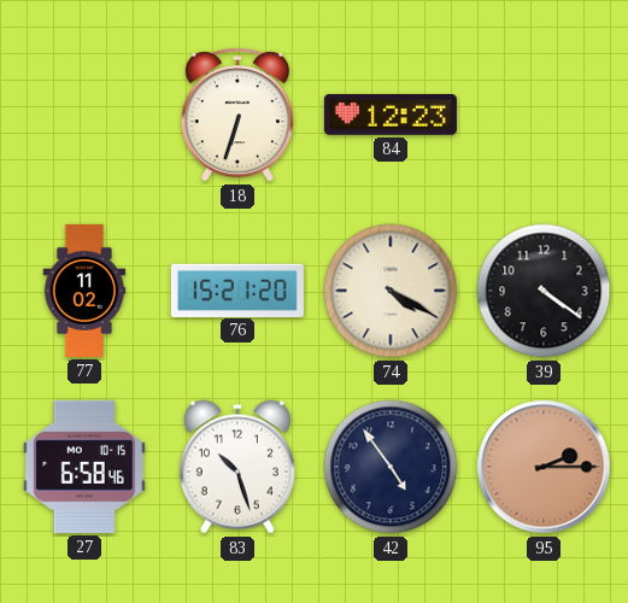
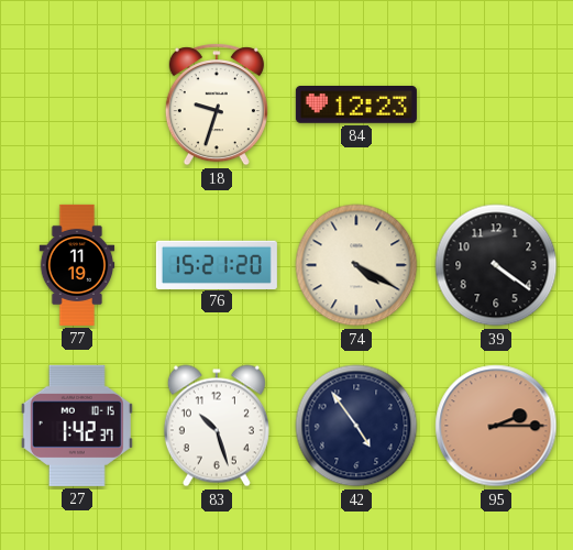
18: 6:33 -> 9:33 (217, 105)
77: 11:02 -> 11:19 (77, 265)
27: 6:58 -> 1:42 (77, 426)
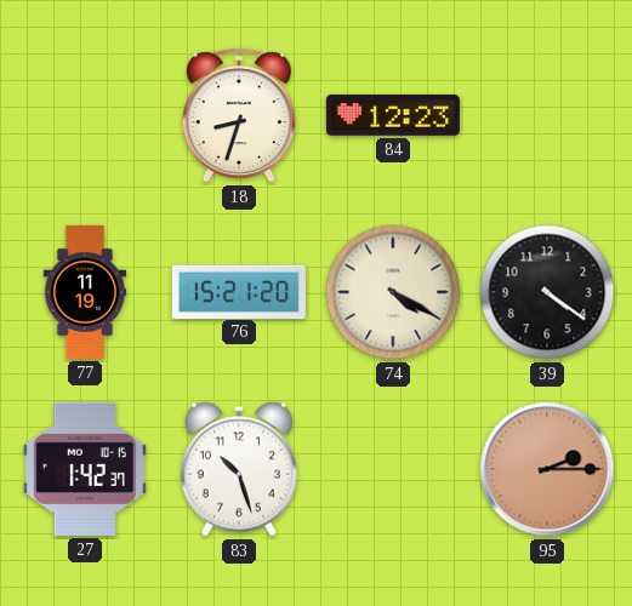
18: 9:33 -> 8:33 (239, 115)
42: 4:54 -> none (356, 426)
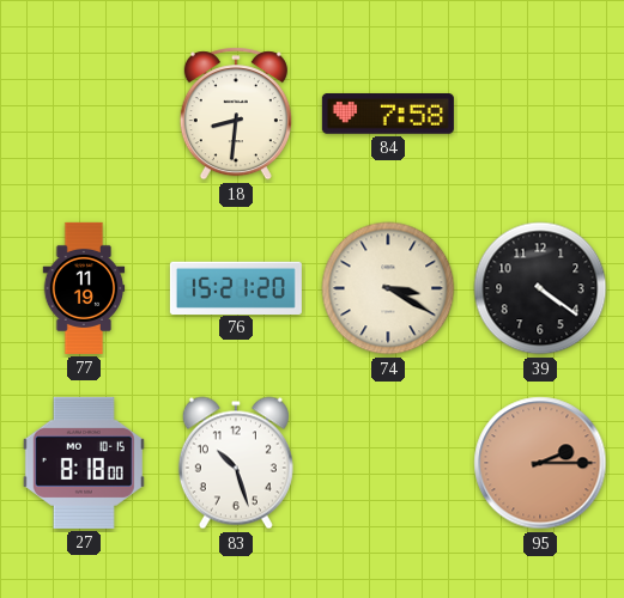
18: 8:33 -> 8:31 (236, 114)
84: 12:23 -> 7:58 (388, 115)
74: 4:20 -> 3:20 (388, 288)
27: 1:42 -> 8:18 (84, 463)
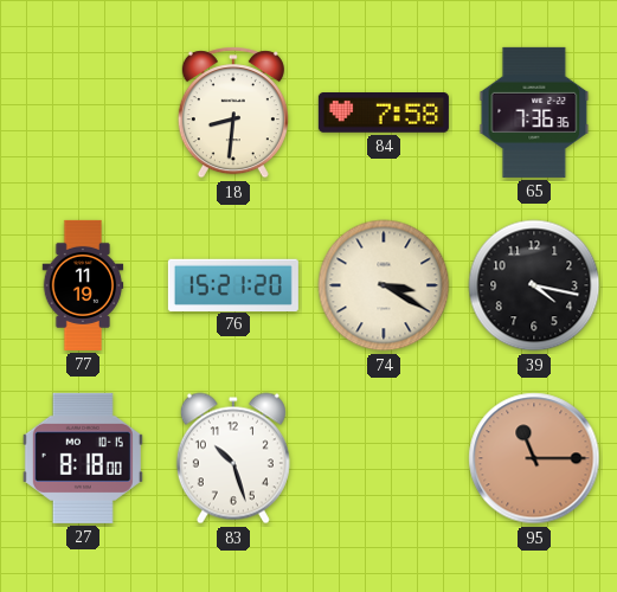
65: none -> 7:36 (534, 112)
39: 4:21 -> 4:17 (534, 285)
95: 2:15 -> 11:15 (534, 458)
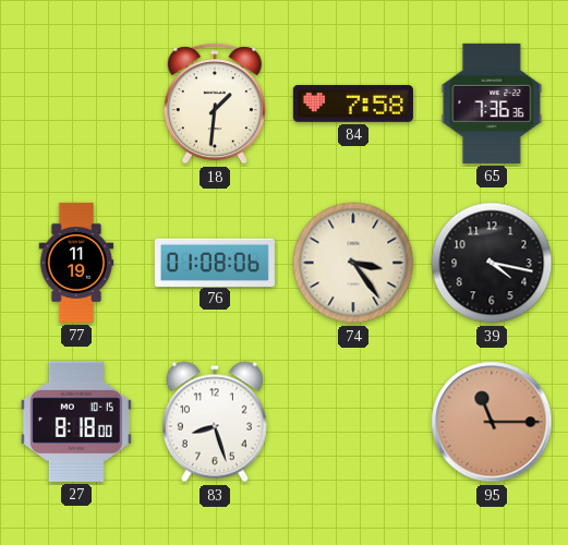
18: 8:31 -> 1:31 (215, 104)
76: 15:21 -> 01:08 (215, 262)
74: 3:20 -> 3:24 (353, 263)
83: 10:27 -> 8:27 (215, 422)
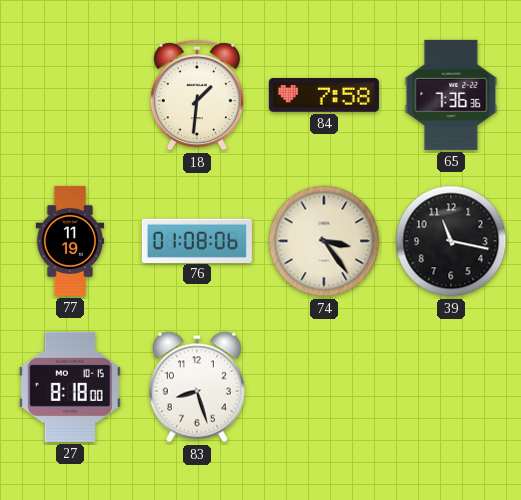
39: 4:17 -> 11:17 (451, 241)
95: 11:15 -> none (492, 422)
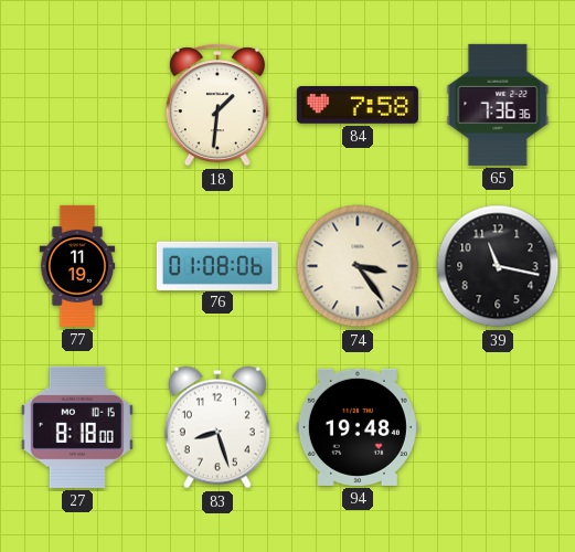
94: none -> 19:48 (358, 427)
